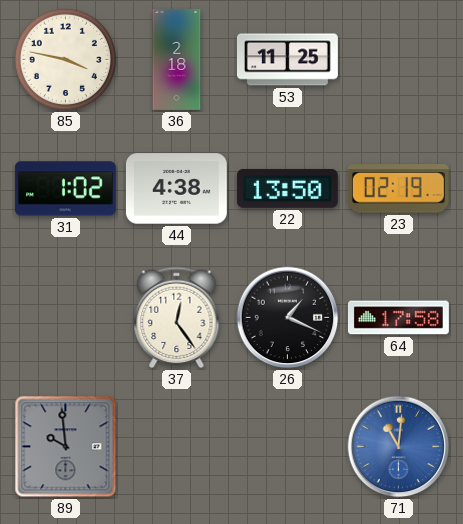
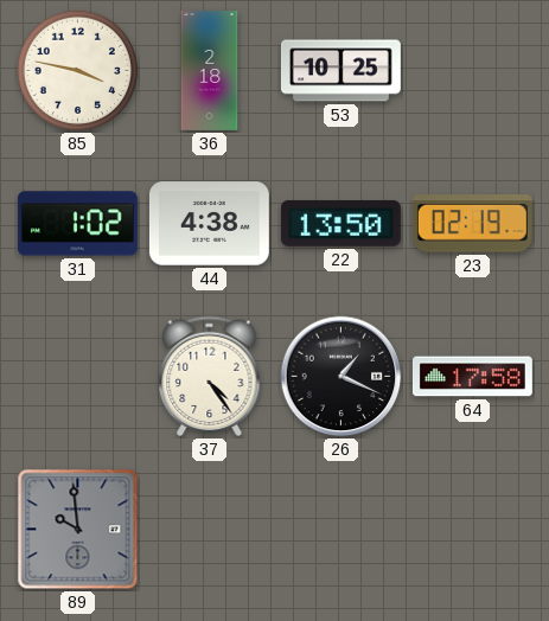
53: 11:25 -> 10:25 (340, 71)
37: 12:24 -> 4:24 (210, 377)
71: 11:01 -> none (399, 447)
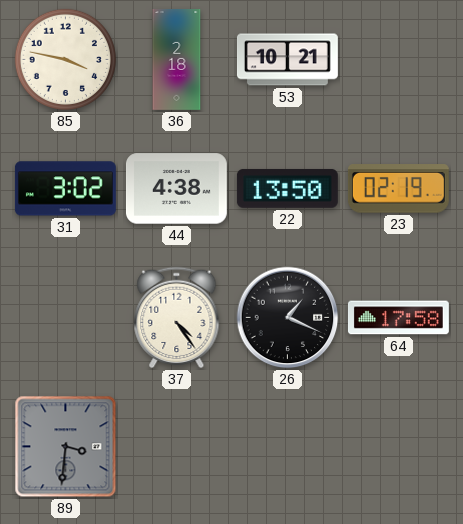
53: 10:25 -> 10:21 (287, 60)
31: 1:02 -> 3:02 (65, 189)
89: 9:59 -> 3:31 (66, 447)
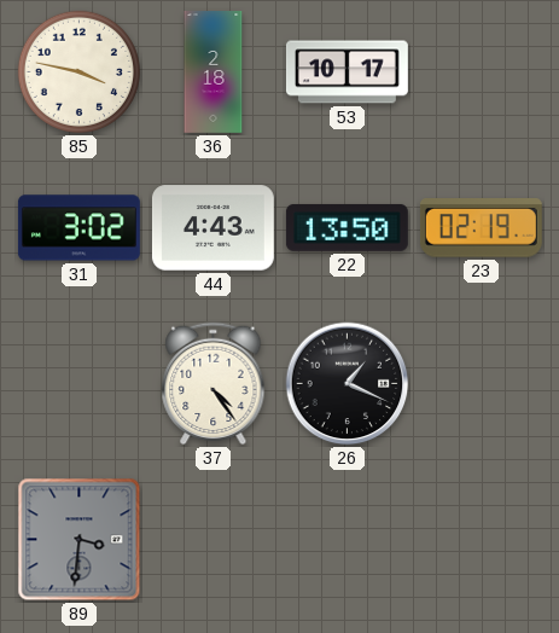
53: 10:21 -> 10:17 (347, 72)
44: 4:38 -> 4:43 (212, 228)
64: 17:58 -> none (398, 318)
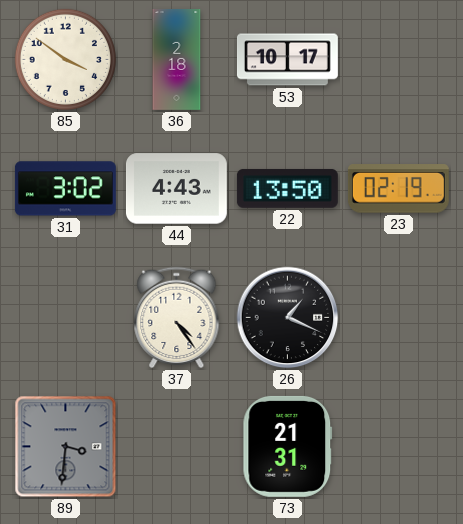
85: 3:47 -> 3:51 (65, 59)
73: none -> 21:31 (288, 446)
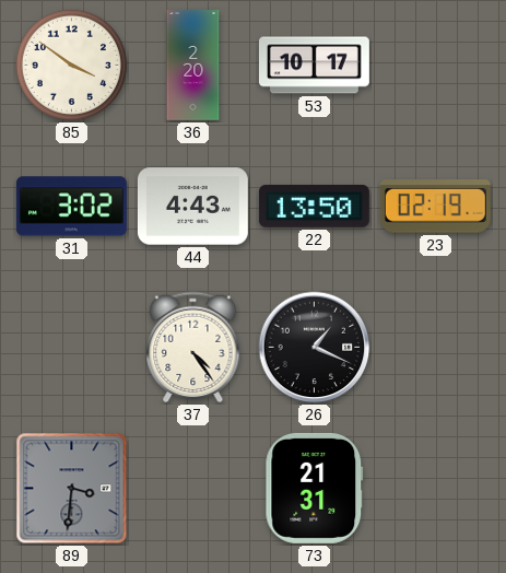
36: 2:18 -> 2:20 (193, 66)
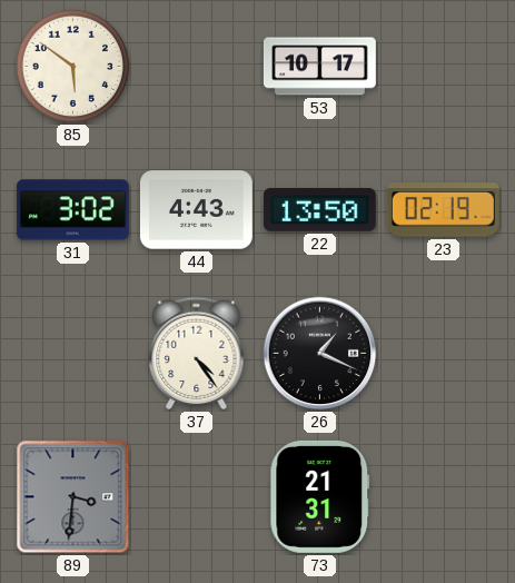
85: 3:51 -> 5:51 (72, 66)
36: 2:20 -> none (193, 66)
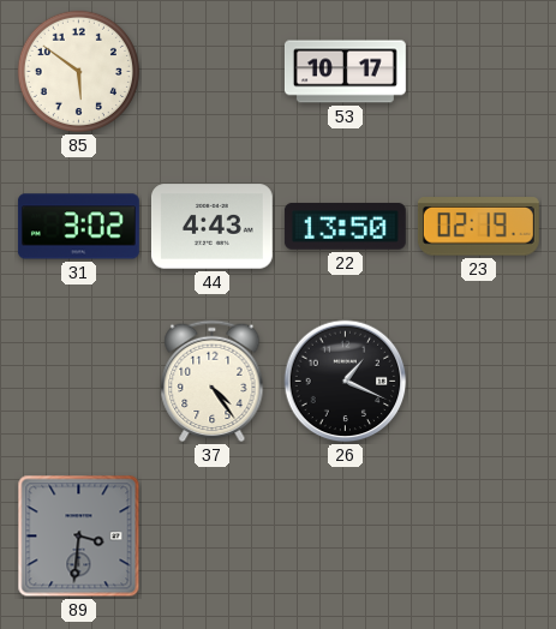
73: 21:31 -> none (320, 496)
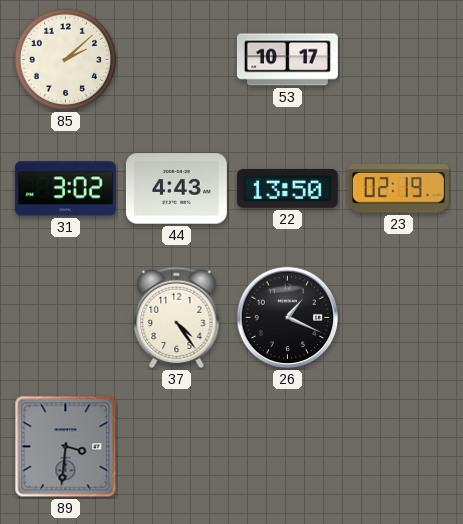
85: 5:51 -> 2:08 (65, 59)
